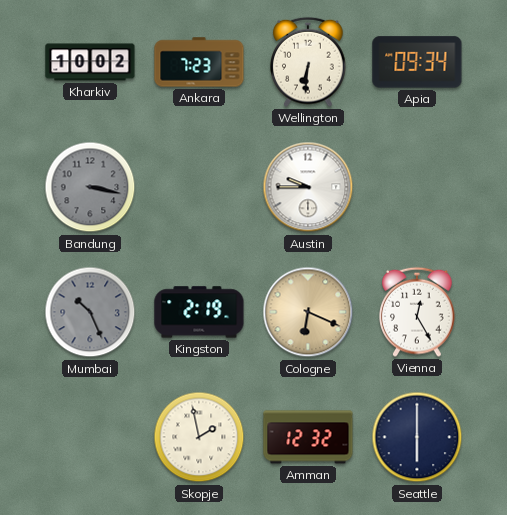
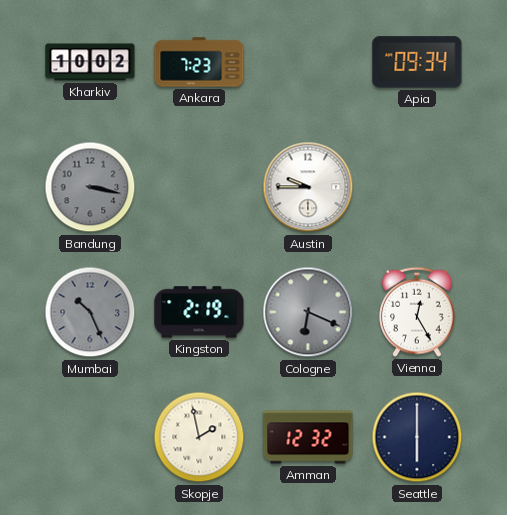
Wellington: 6:31 -> none (308, 62)
Cologne dial: champagne -> grey (308, 312)
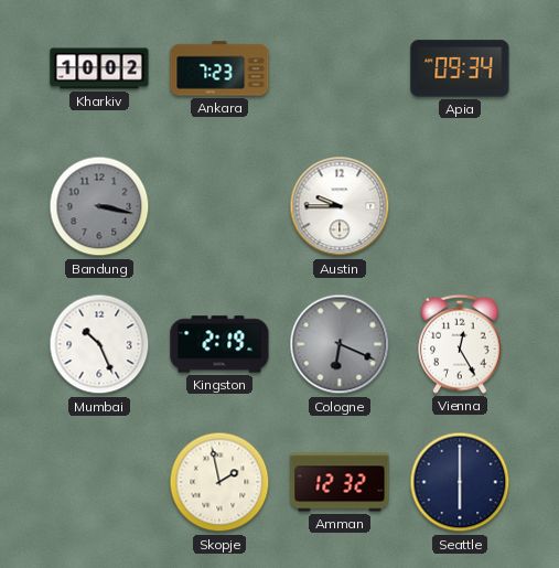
Mumbai dial: grey -> white (99, 344)
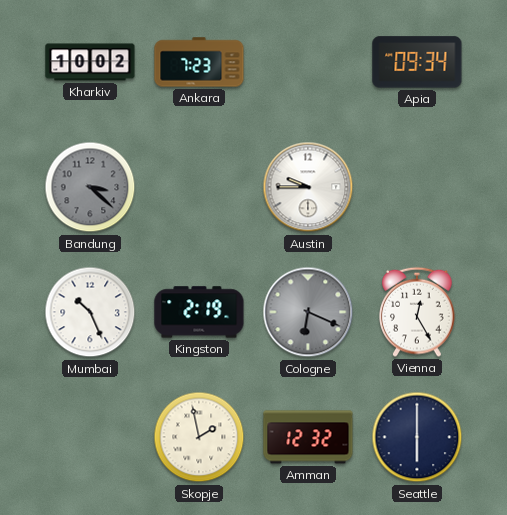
Bandung: 3:17 -> 3:22 (90, 187)
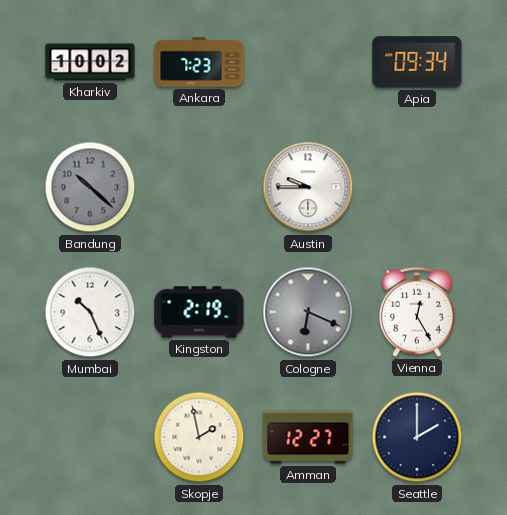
Bandung: 3:22 -> 10:22 (90, 187)
Amman: 12:32 -> 12:27 (308, 437)
Seattle: 6:00 -> 2:00 (417, 437)
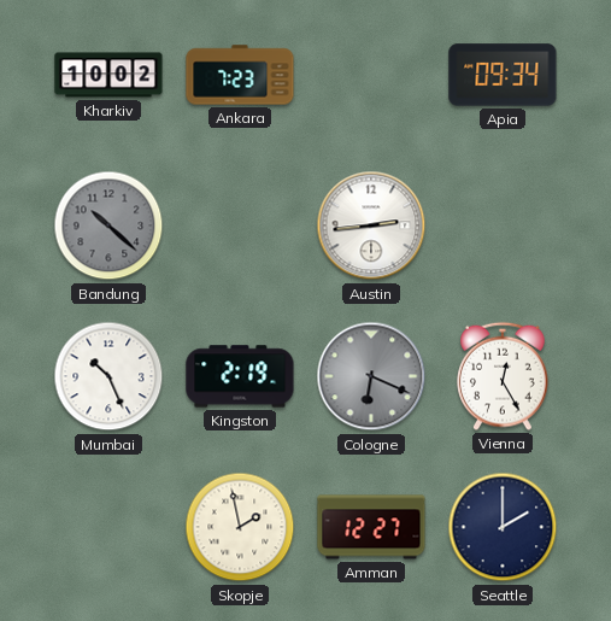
Austin: 9:45 -> 2:44 (371, 225)
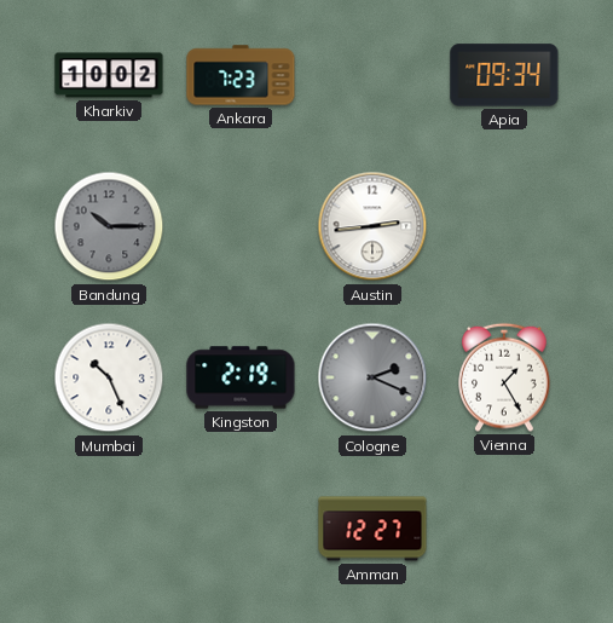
Bandung: 10:22 -> 10:15 (109, 226)
Cologne: 6:19 -> 2:19 (372, 377)
Vienna: 12:25 -> 1:25 (504, 377)
Skopje: 1:58 -> none (240, 527)
Seattle: 2:00 -> none (503, 527)
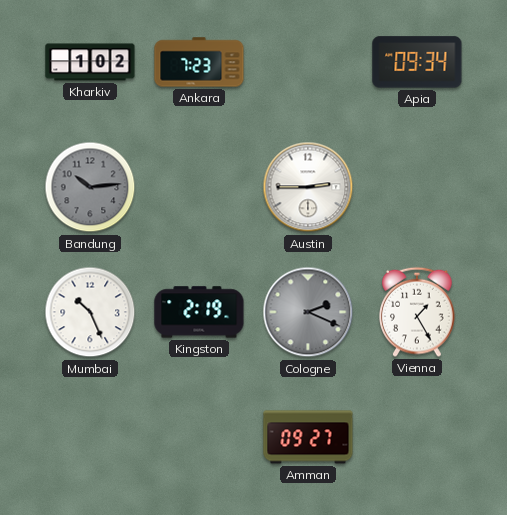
Kharkiv: 10:02 -> 1:02 (90, 62)
Bandung: 10:15 -> 10:14 (90, 187)
Austin: 2:44 -> 2:45 (308, 187)
Amman: 12:27 -> 09:27 (308, 437)
